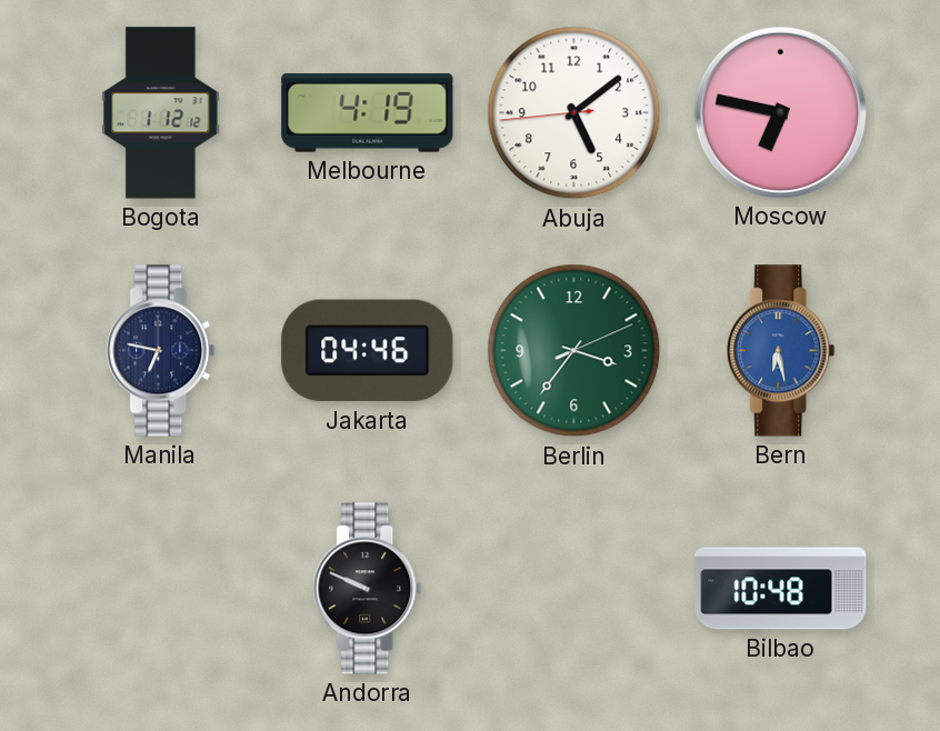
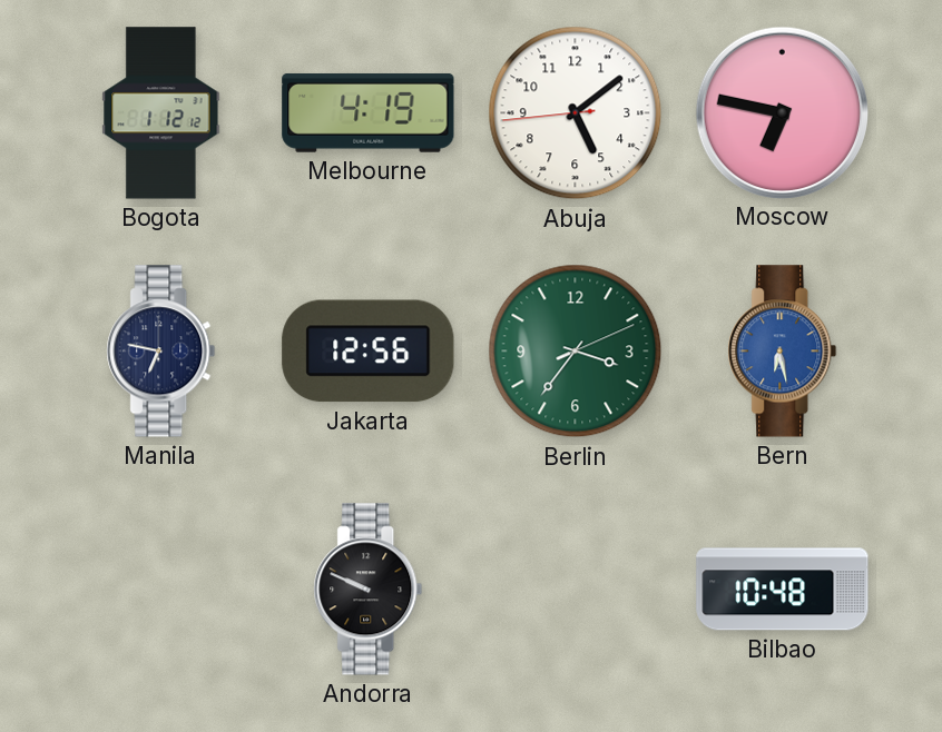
Jakarta: 04:46 -> 12:56 (369, 352)
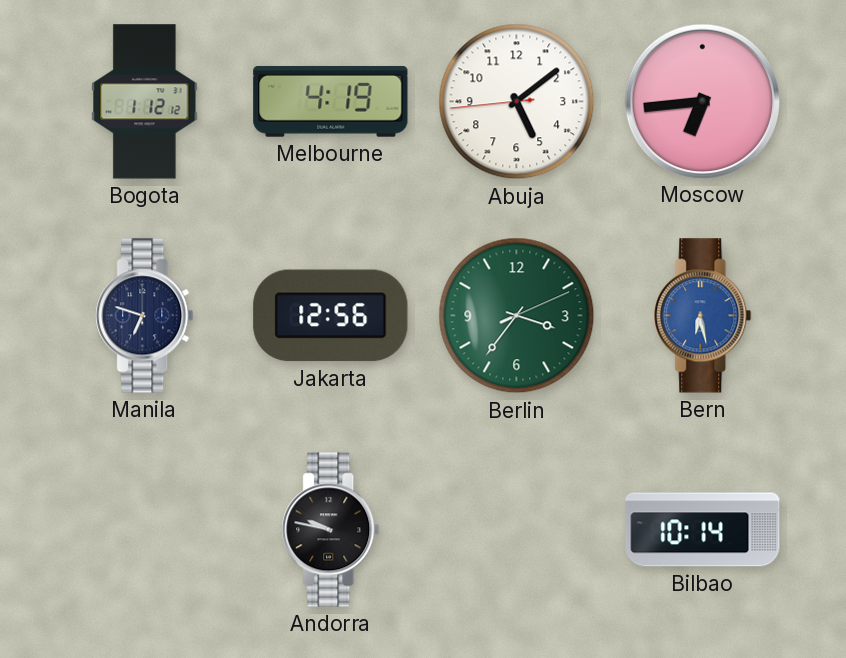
Moscow: 6:47 -> 6:44 (702, 101)
Manila: 6:47 -> 6:48 (145, 316)
Andorra: 9:49 -> 9:47 (331, 530)
Bilbao: 10:48 -> 10:14 (703, 530)
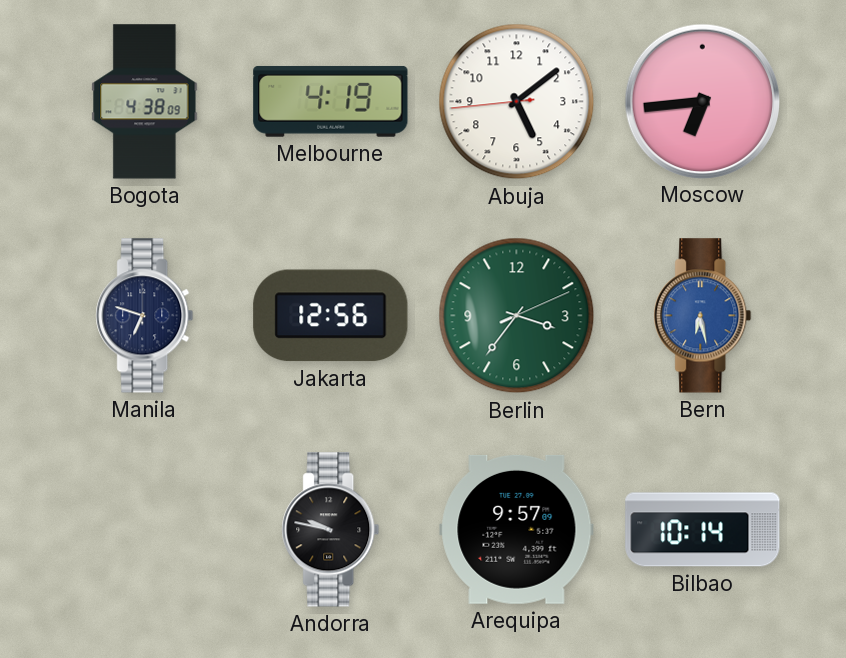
Bogota: 1:12 -> 4:38 (145, 102)
Arequipa: none -> 9:57 (517, 529)
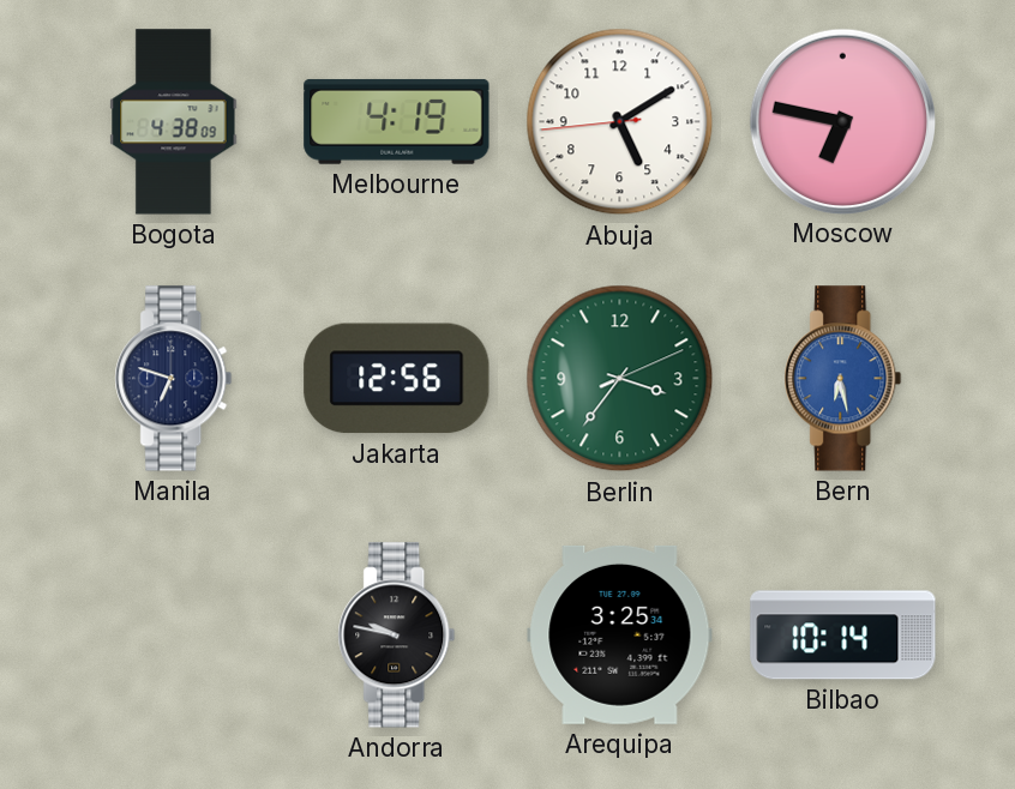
Abuja: 5:08 -> 5:09 (620, 122)
Moscow: 6:44 -> 6:47 (842, 121)
Arequipa: 9:57 -> 3:25 (620, 634)
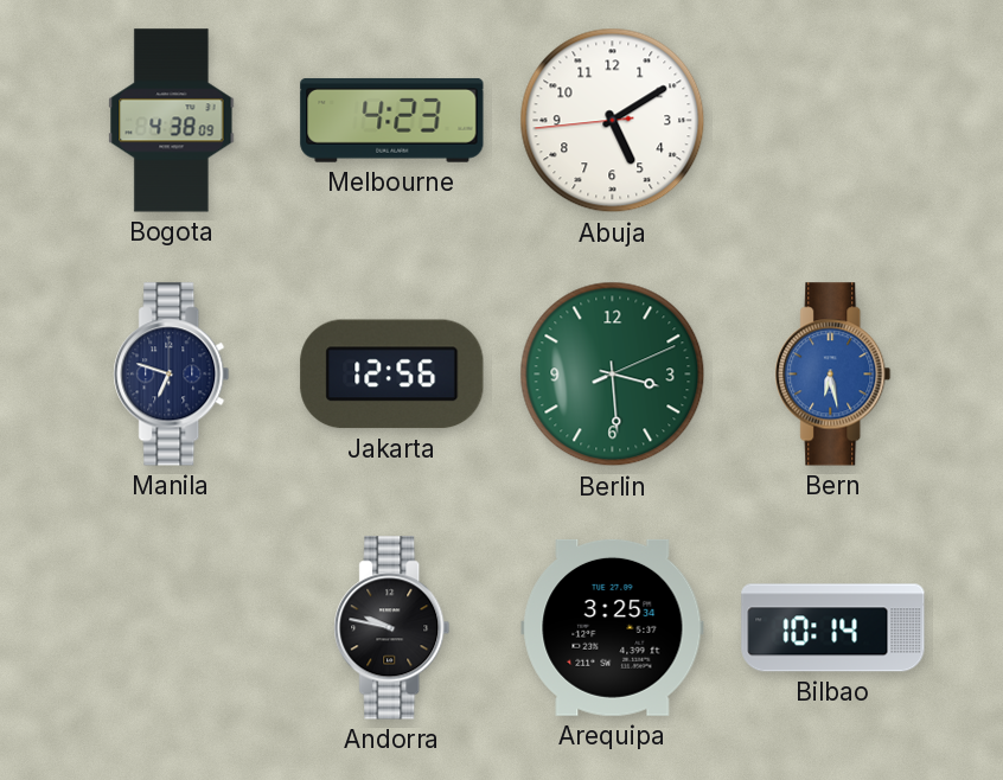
Melbourne: 4:19 -> 4:23 (392, 120)
Moscow: 6:47 -> none (842, 121)
Berlin: 3:36 -> 3:29 (613, 375)
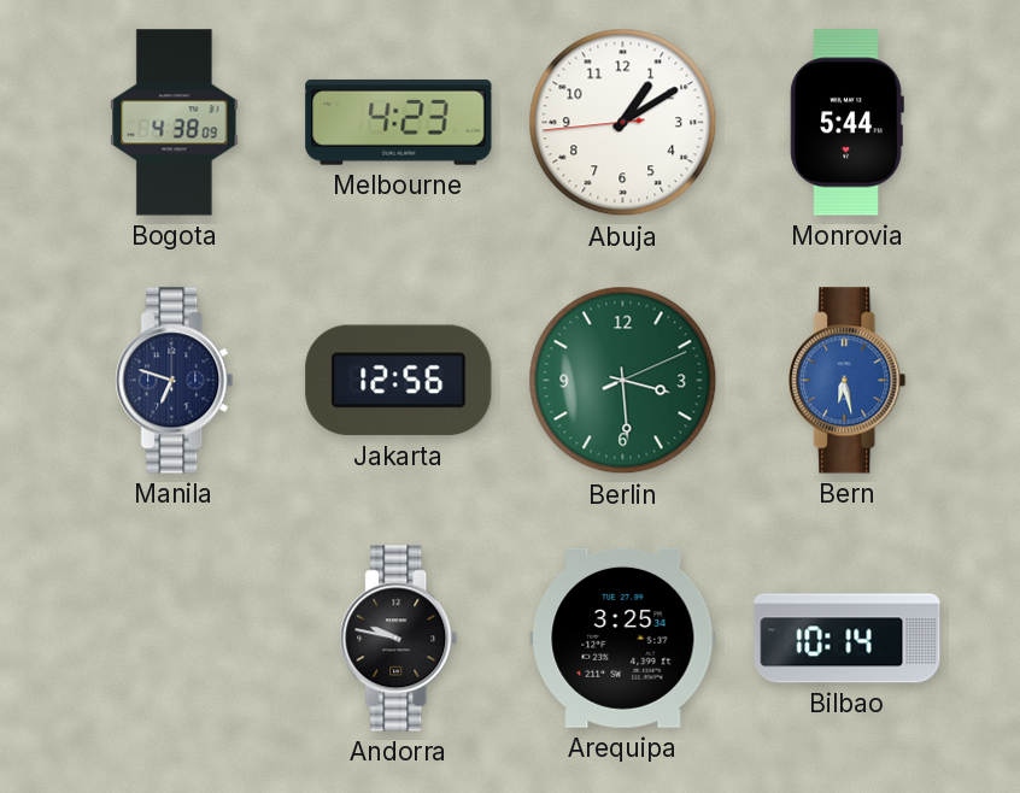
Abuja: 5:09 -> 1:09 (623, 123)
Monrovia: none -> 5:44 (846, 123)
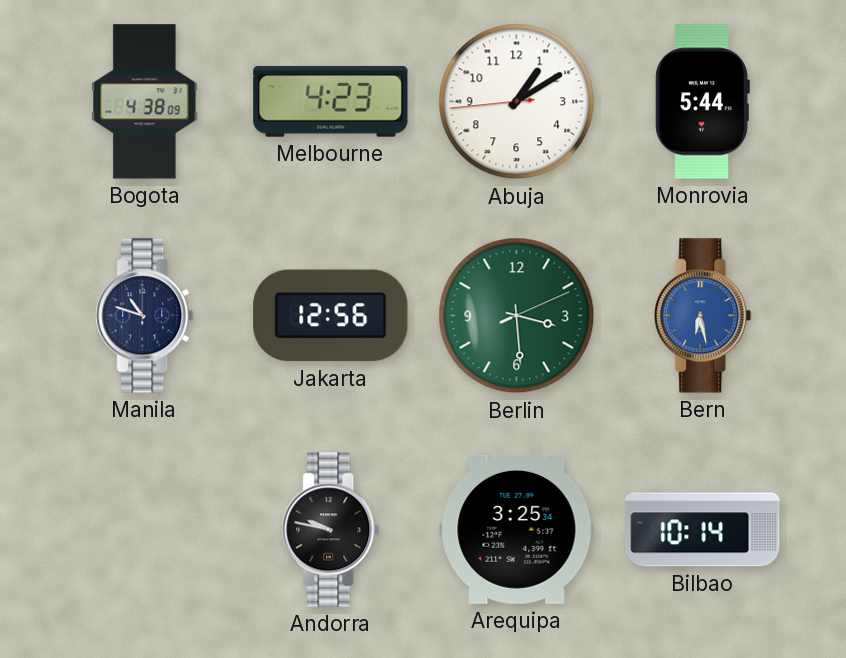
Manila: 6:48 -> 10:48 (145, 316)
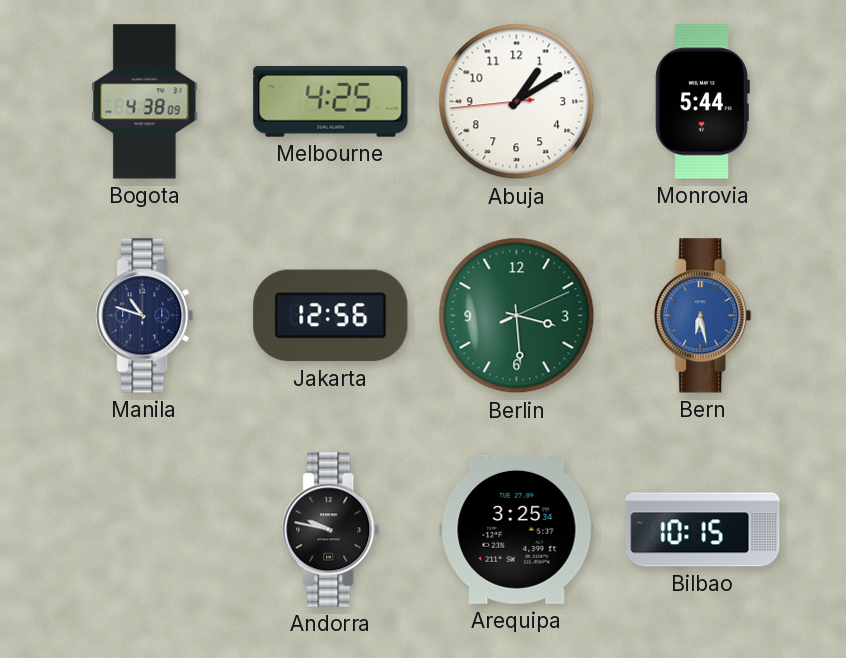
Melbourne: 4:23 -> 4:25 (331, 101)
Bilbao: 10:14 -> 10:15 (703, 530)
